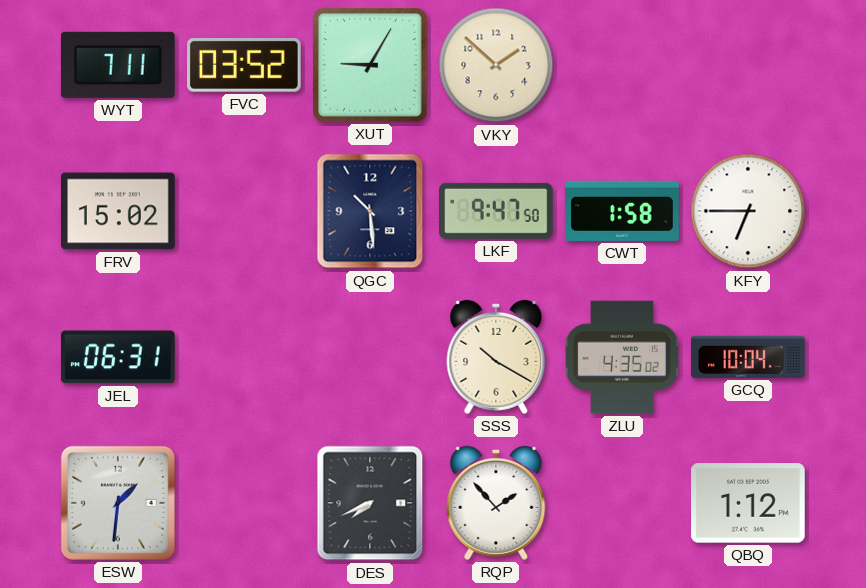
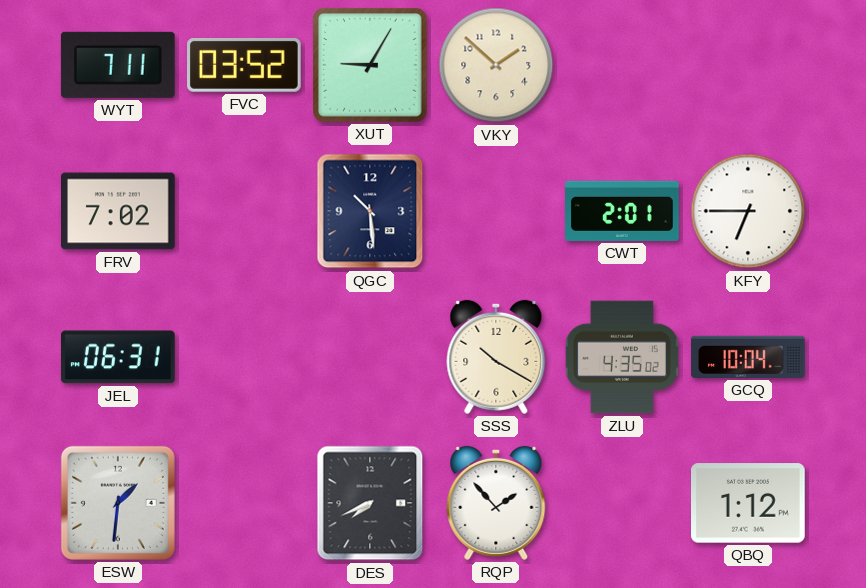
FRV: 15:02 -> 7:02 (118, 211)
LKF: 9:47 -> none (497, 211)
CWT: 1:58 -> 2:01 (622, 211)
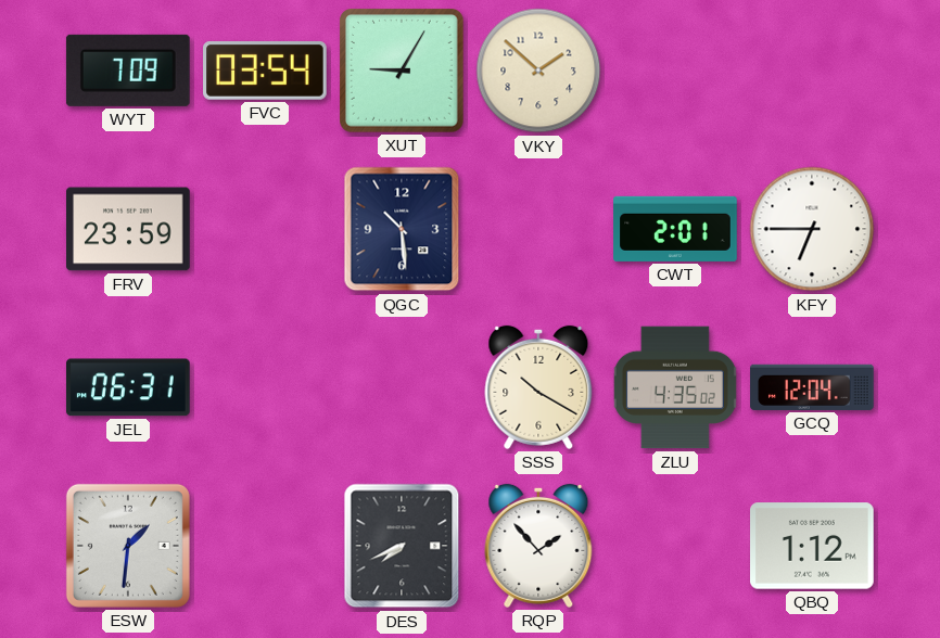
WYT: 7:11 -> 7:09 (128, 71)
FVC: 03:52 -> 03:54 (266, 72)
FRV: 7:02 -> 23:59 (128, 229)
GCQ: 10:04 -> 12:04 (812, 387)
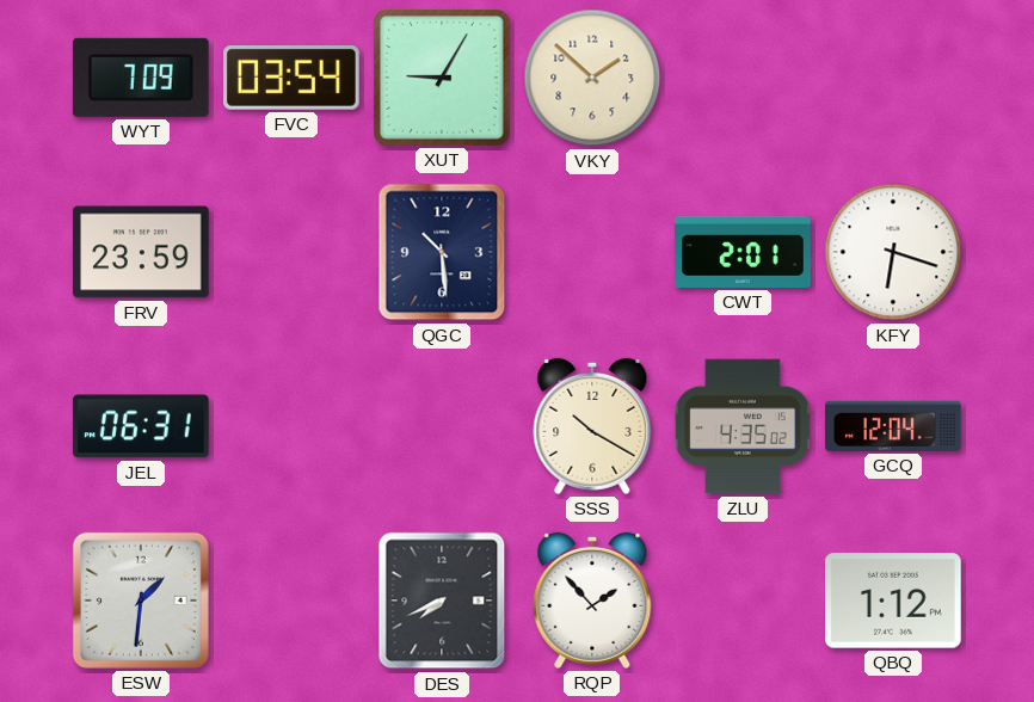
KFY: 6:45 -> 6:18 (893, 252)
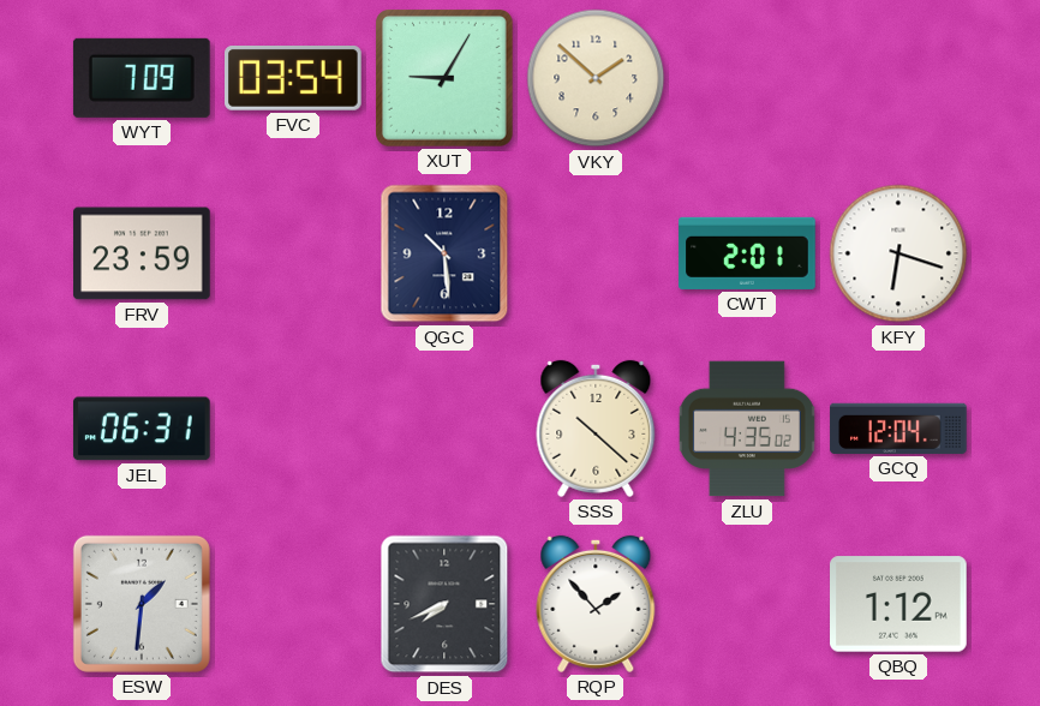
SSS: 10:20 -> 10:22 (596, 429)
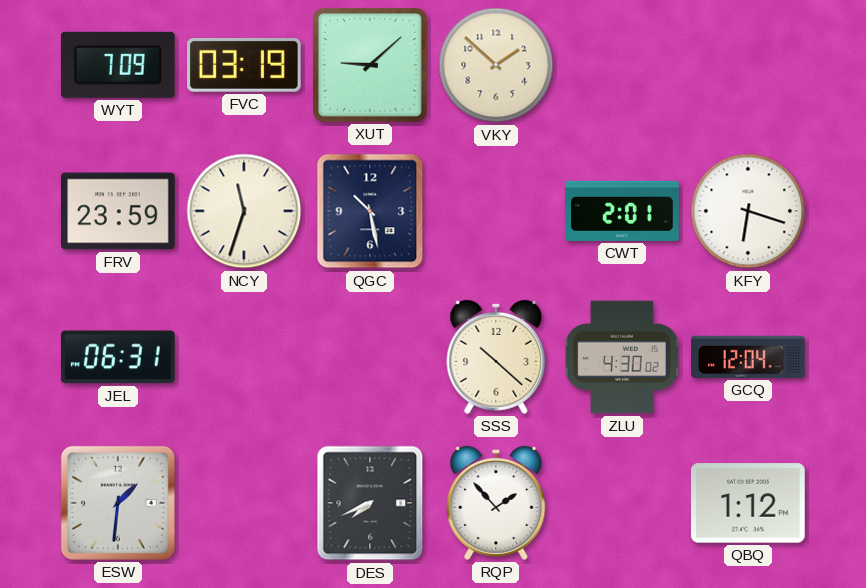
FVC: 03:54 -> 03:19 (245, 66)
XUT: 9:05 -> 9:08 (371, 66)
NCY: none -> 11:33 (244, 211)
QGC: 10:29 -> 10:28 (370, 211)
ZLU: 4:35 -> 4:30 (622, 357)
